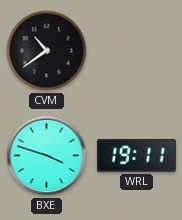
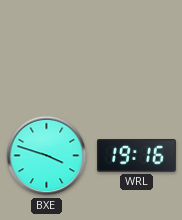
CVM: 10:39 -> none (47, 51)
WRL: 19:11 -> 19:16 (136, 156)
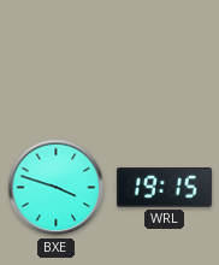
WRL: 19:16 -> 19:15 (164, 188)
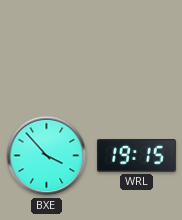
BXE: 3:48 -> 3:53 (47, 156)
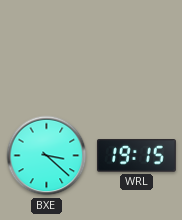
BXE: 3:53 -> 3:22 (47, 156)
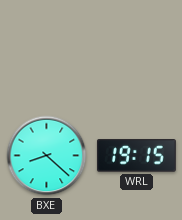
BXE: 3:22 -> 8:22 (47, 156)
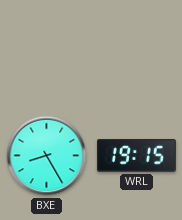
BXE: 8:22 -> 8:25 (47, 156)
